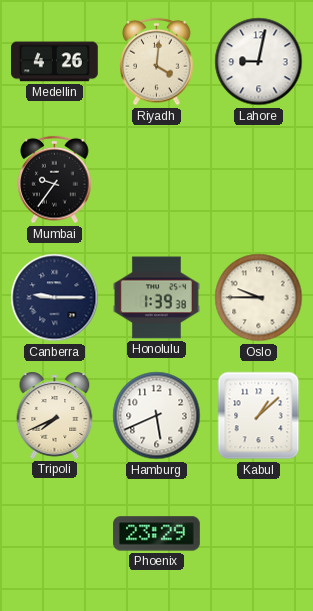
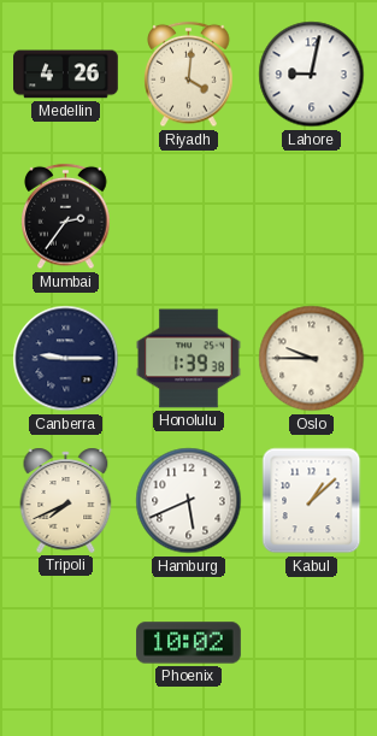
Mumbai: 9:36 -> 2:36 (66, 217)
Phoenix: 23:29 -> 10:02 (189, 643)
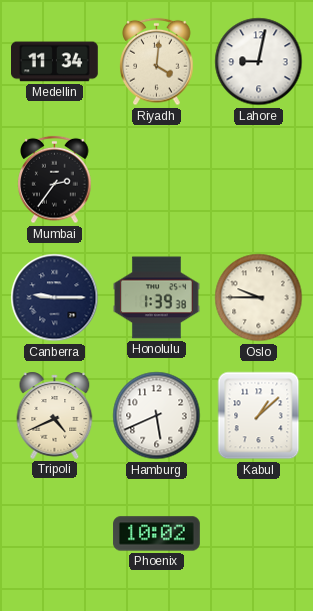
Medellin: 4:26 -> 11:34 (55, 62)
Tripoli: 7:41 -> 4:41 (55, 415)
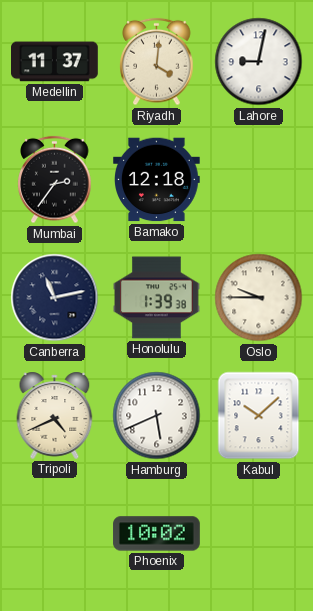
Medellin: 11:34 -> 11:37 (55, 62)
Bamako: none -> 12:18 (157, 180)
Canberra: 9:15 -> 11:13 (55, 298)
Kabul: 1:08 -> 10:08 (259, 416)
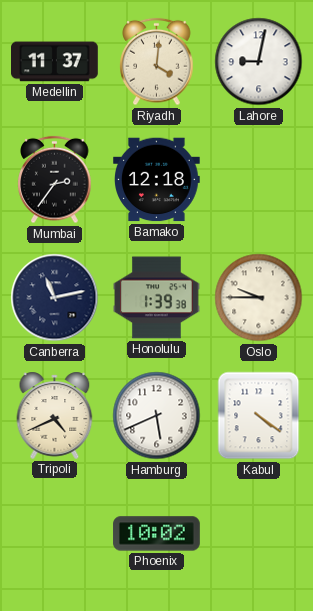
Kabul: 10:08 -> 4:21 (259, 416)
